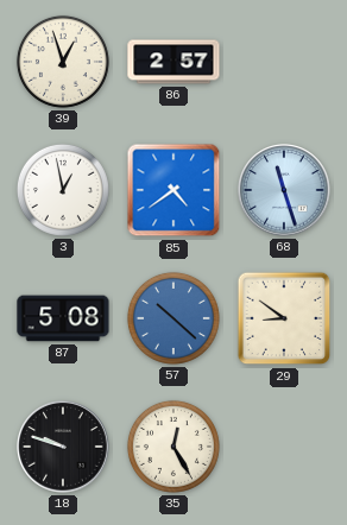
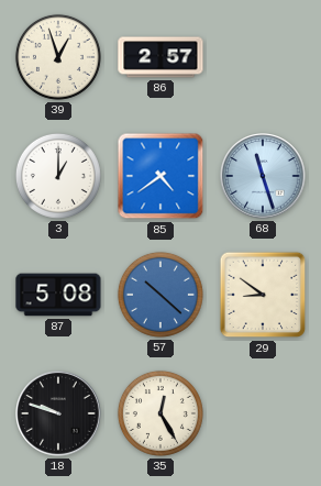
3: 12:58 -> 1:00 (58, 176)
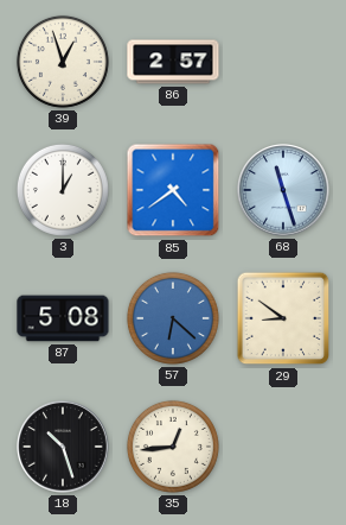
57: 10:22 -> 6:22 (173, 318)
18: 9:48 -> 10:27 (63, 447)
35: 12:25 -> 12:44 (173, 447)
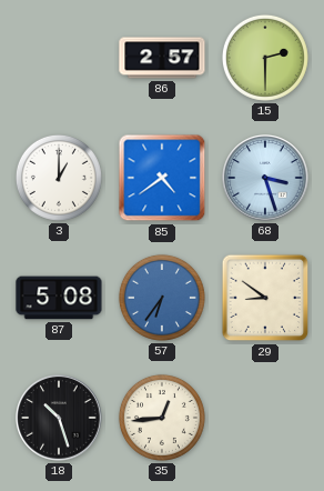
39: 12:57 -> none (63, 62)
15: none -> 2:30 (265, 58)
68: 11:27 -> 3:27 (265, 178)
57: 6:22 -> 6:36 (162, 298)
